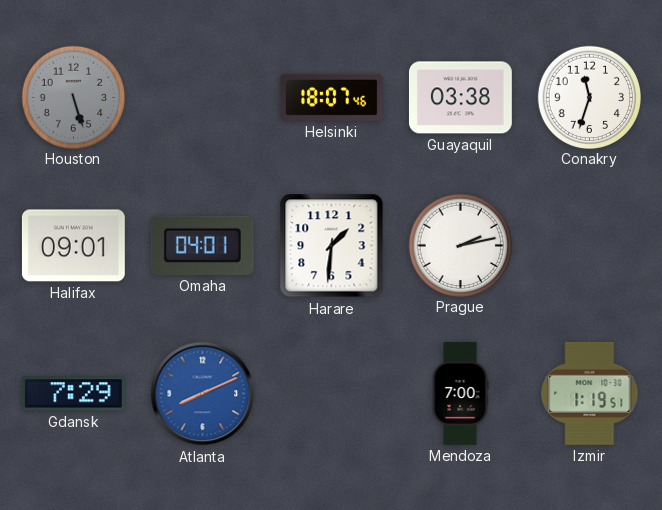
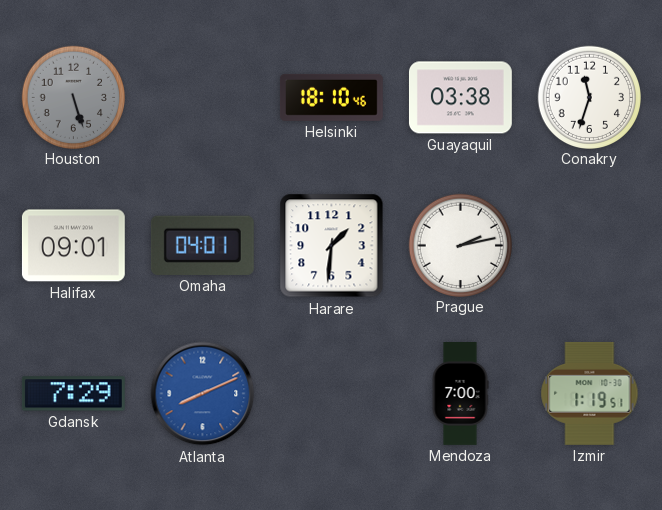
Helsinki: 18:07 -> 18:10 (331, 97)
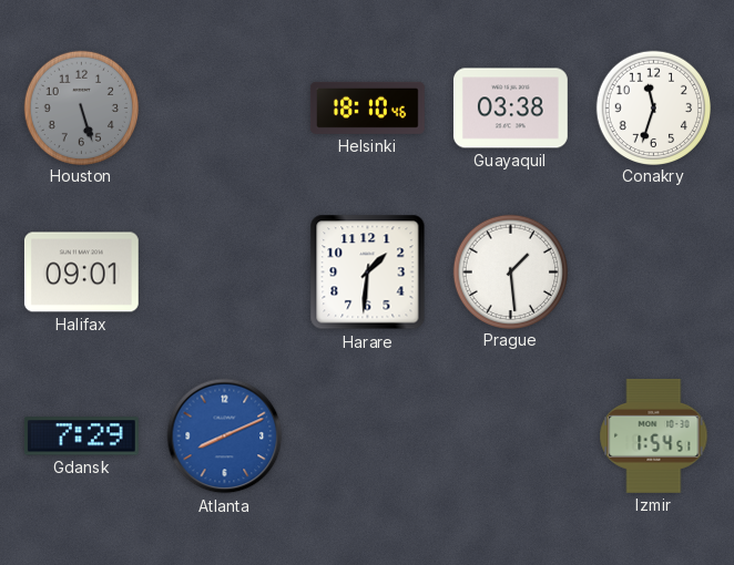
Omaha: 04:01 -> none (202, 245)
Prague: 2:13 -> 1:29 (510, 271)
Mendoza: 7:00 -> none (460, 394)
Izmir: 1:19 -> 1:54 (654, 435)
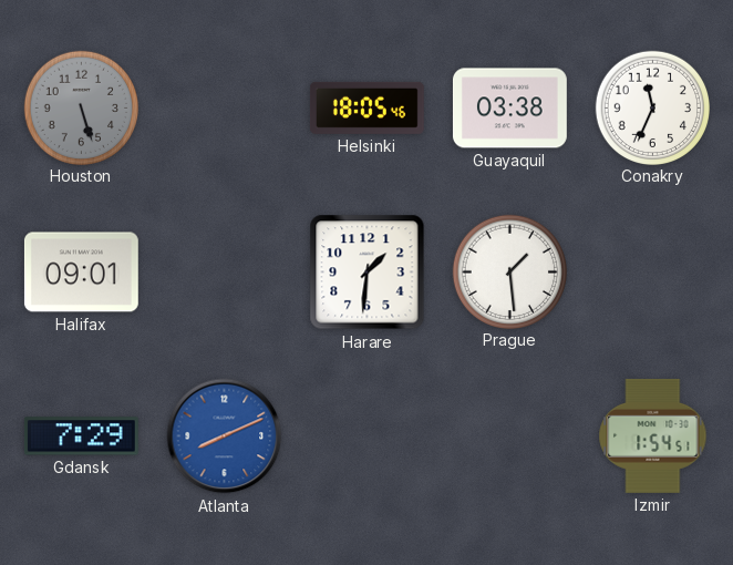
Helsinki: 18:10 -> 18:05 (366, 107)
Conakry: 11:33 -> 11:34 (652, 107)
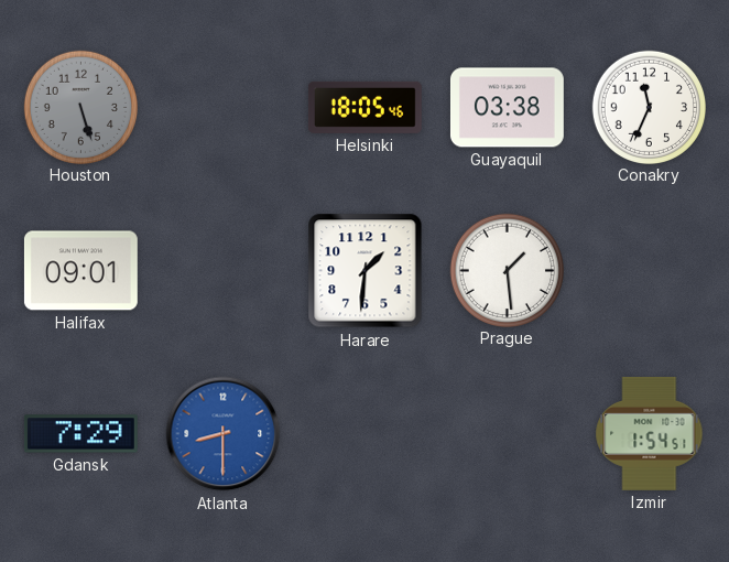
Atlanta: 8:11 -> 8:30 (224, 434)
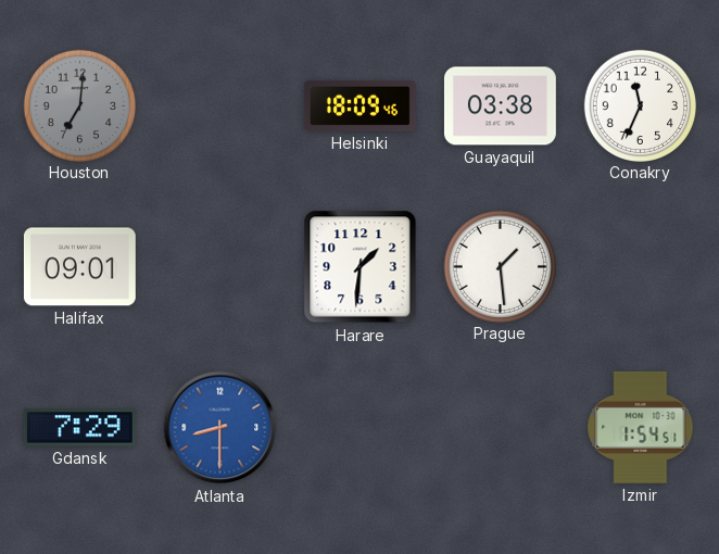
Houston: 5:27 -> 7:01 (79, 105)
Helsinki: 18:05 -> 18:09 (359, 105)
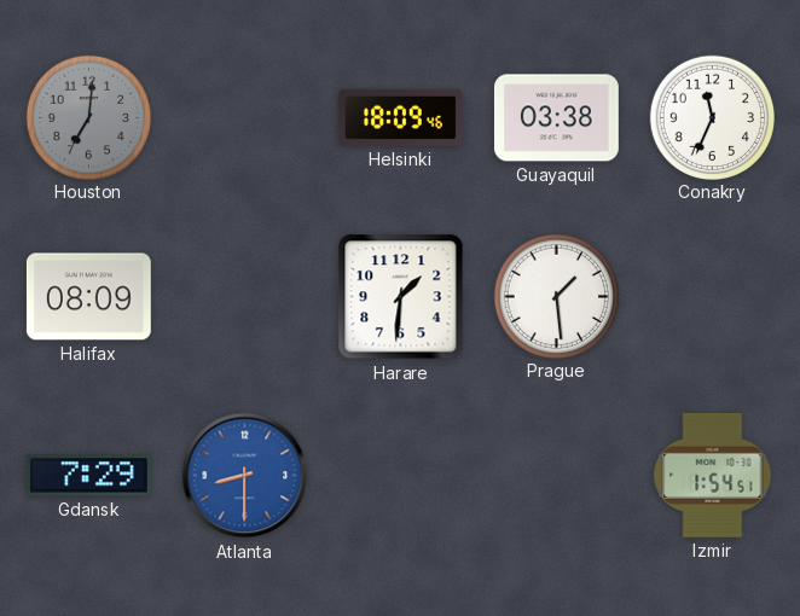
Halifax: 09:01 -> 08:09 (88, 297)
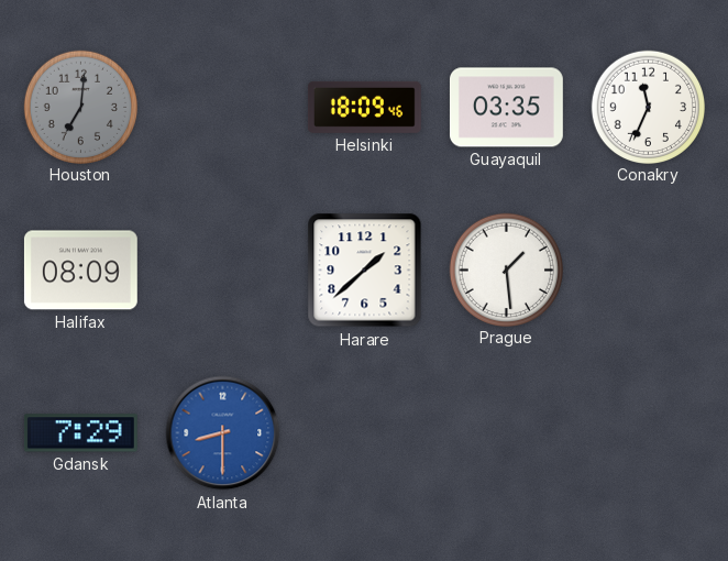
Guayaquil: 03:38 -> 03:35 (506, 108)
Harare: 1:31 -> 1:38 (365, 271)
Izmir: 1:54 -> none (713, 475)
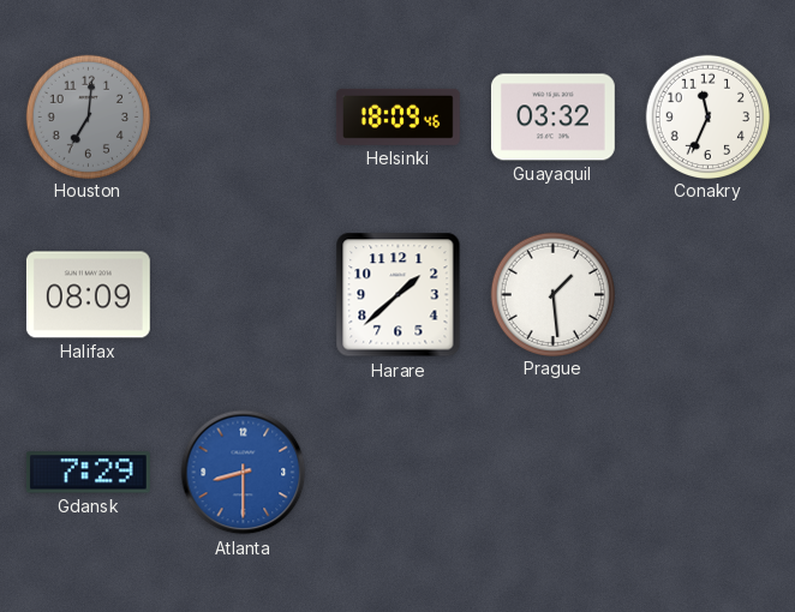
Guayaquil: 03:35 -> 03:32 (552, 118)
